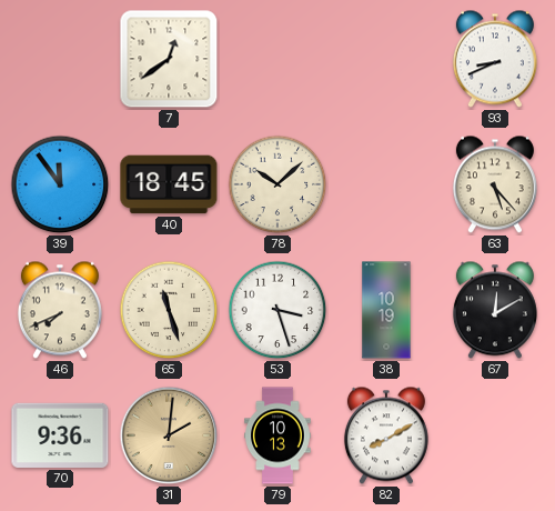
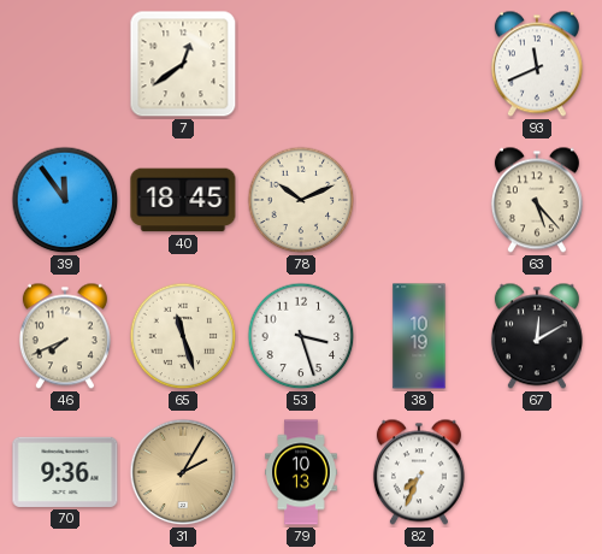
93: 8:41 -> 11:41 (537, 64)
78: 10:08 -> 10:11 (301, 200)
31: 2:01 -> 2:05 (183, 472)
82: 8:10 -> 7:34 (419, 472)
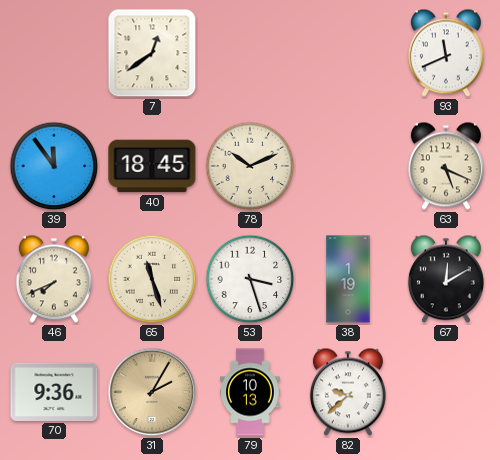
63: 5:23 -> 5:19 (446, 166)
38: 10:19 -> 1:19 (348, 279)
82: 7:34 -> 9:38 (348, 392)
